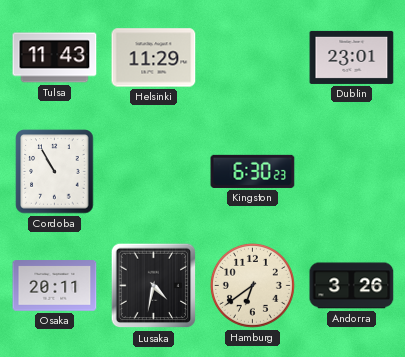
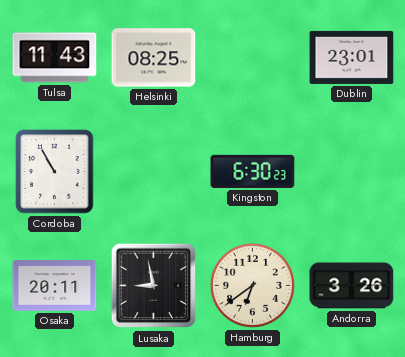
Helsinki: 11:29 -> 08:25 (154, 58)
Lusaka: 4:32 -> 8:58 (154, 286)
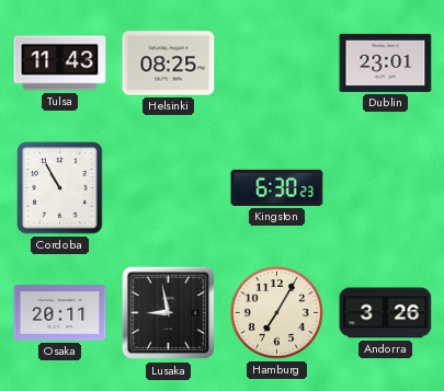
Hamburg: 6:39 -> 7:05 (276, 312)
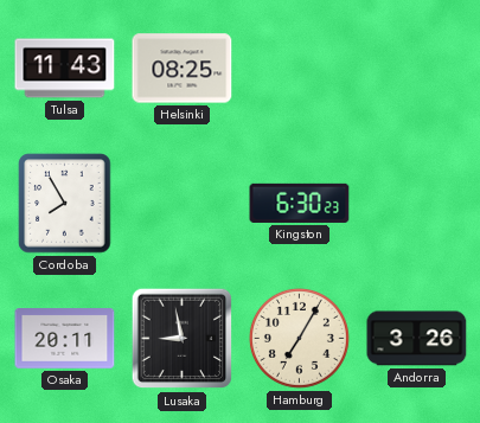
Dublin: 23:01 -> none (386, 62)
Cordoba: 10:55 -> 7:55 (65, 204)
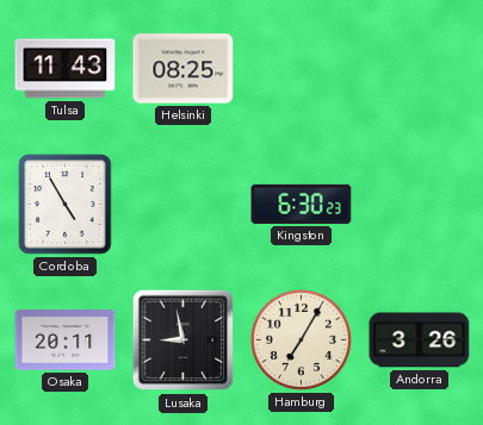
Cordoba: 7:55 -> 4:55 (66, 205)
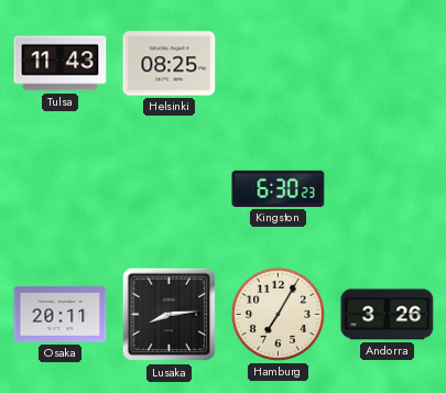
Cordoba: 4:55 -> none (66, 205)
Lusaka: 8:58 -> 8:14 (170, 315)
